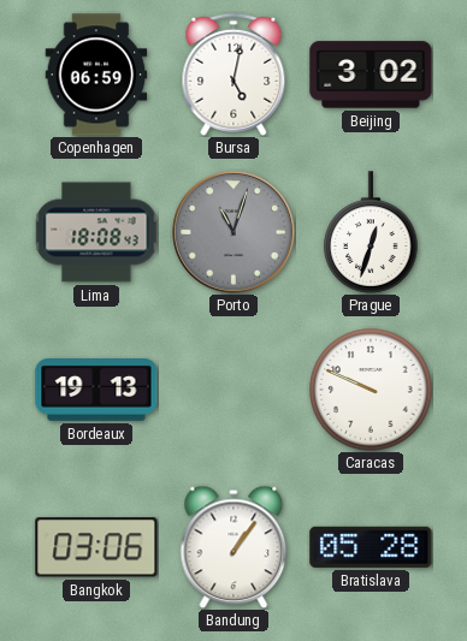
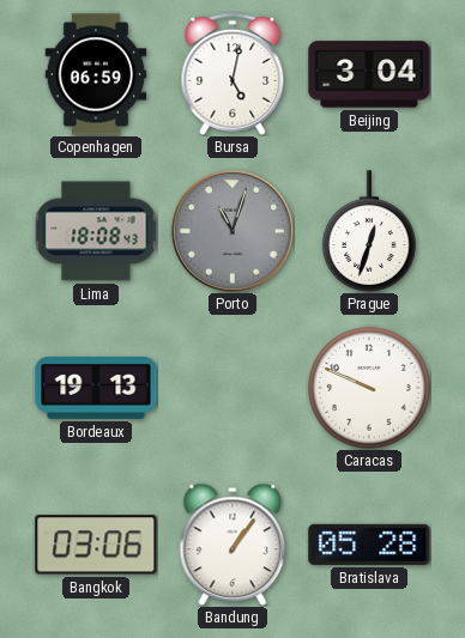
Beijing: 3:02 -> 3:04 (369, 74)
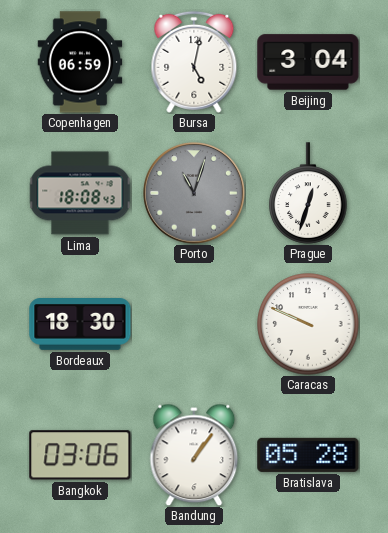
Bordeaux: 19:13 -> 18:30 (80, 325)
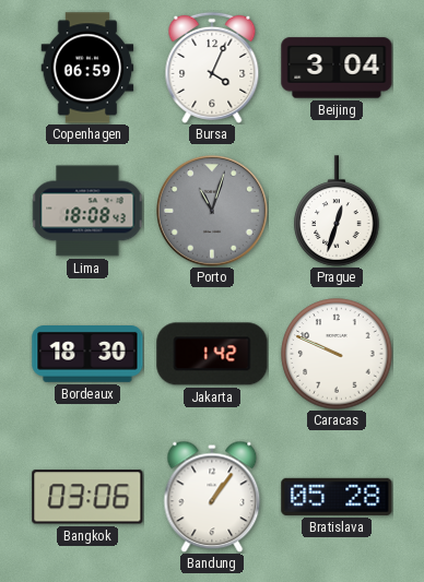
Bursa: 5:02 -> 4:04 (212, 68)
Jakarta: none -> 1:42 (212, 354)
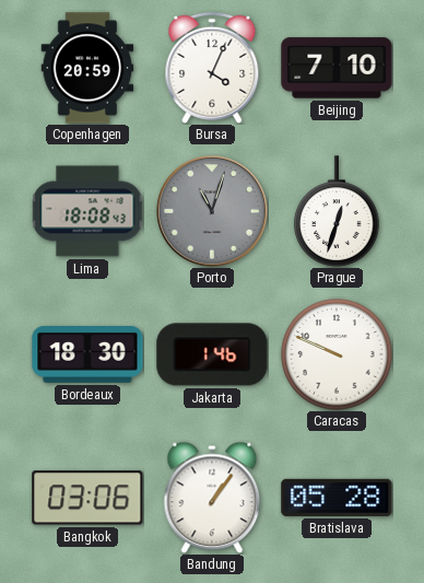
Copenhagen: 06:59 -> 20:59 (87, 68)
Beijing: 3:04 -> 7:10 (337, 68)
Jakarta: 1:42 -> 1:46 (212, 354)
